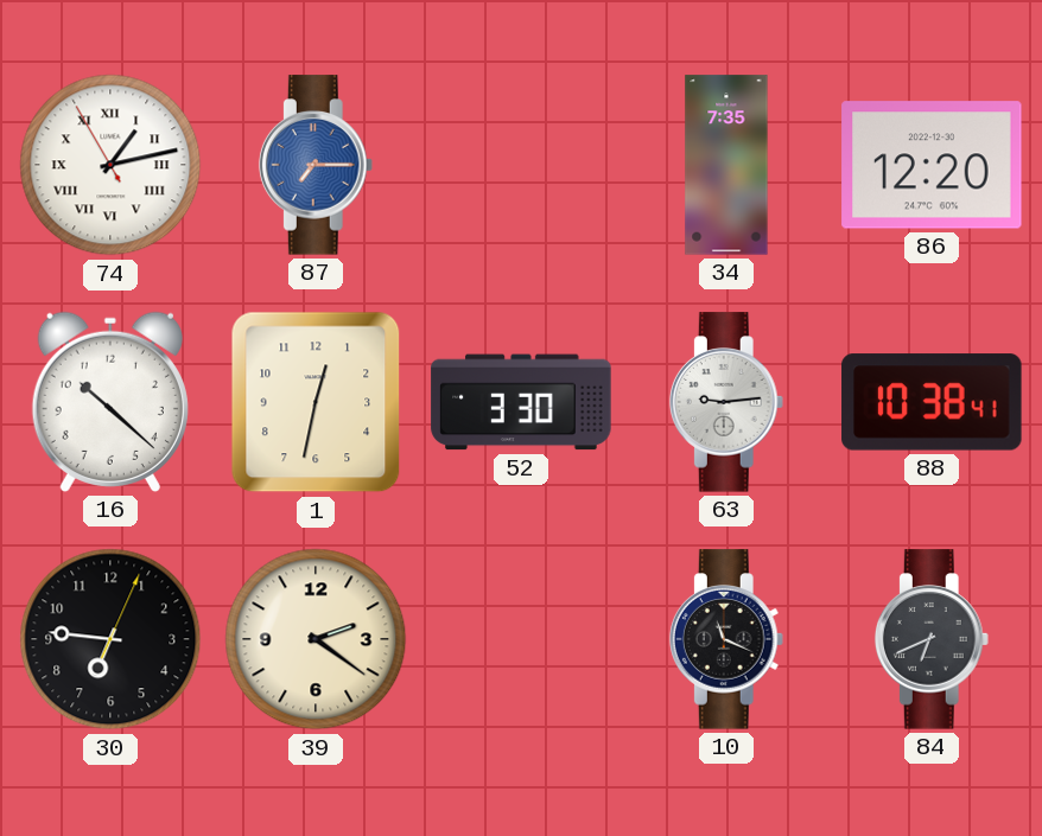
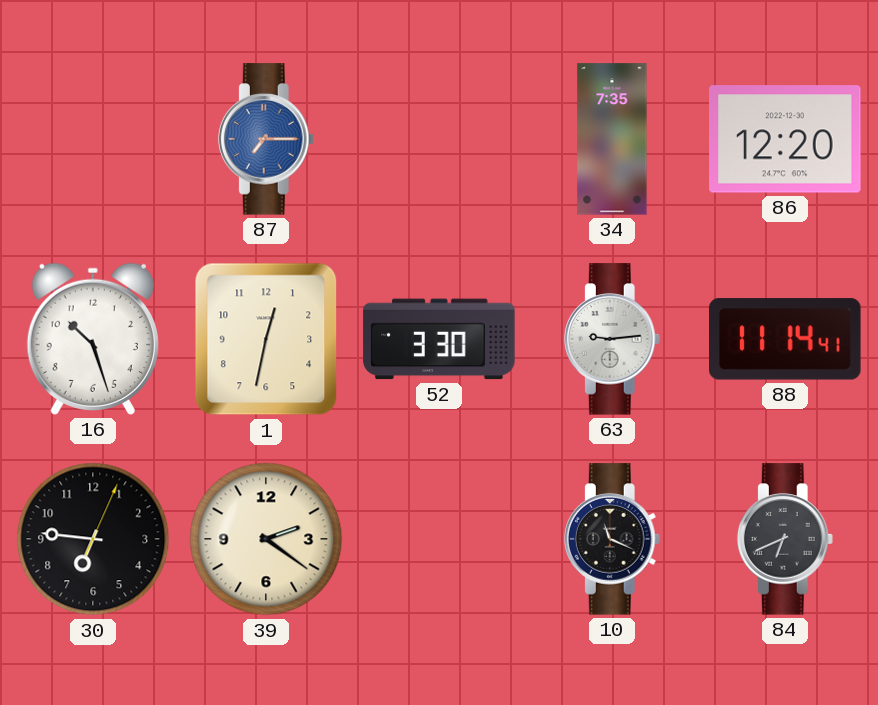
74: 1:12 -> none (110, 165)
16: 10:22 -> 10:27 (93, 339)
88: 10:38 -> 11:14 (785, 339)
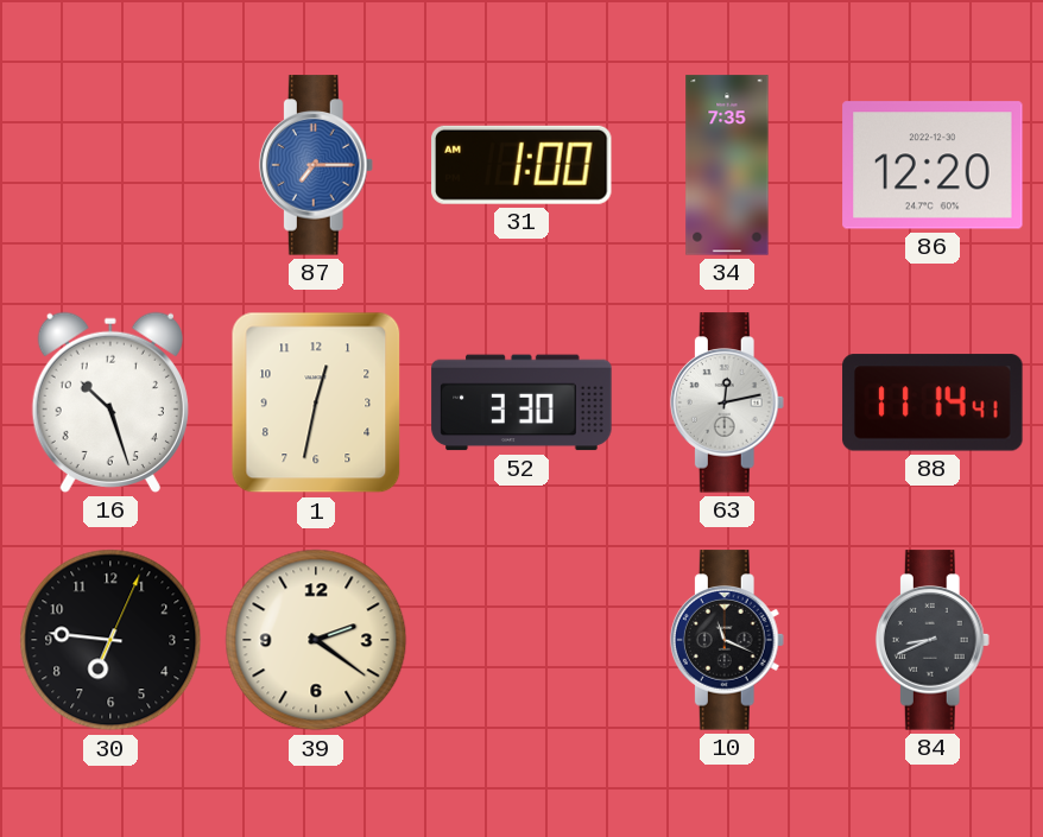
31: none -> 1:00 (523, 165)
63: 9:14 -> 12:13 (727, 402)
84: 6:41 -> 8:41 (933, 640)
